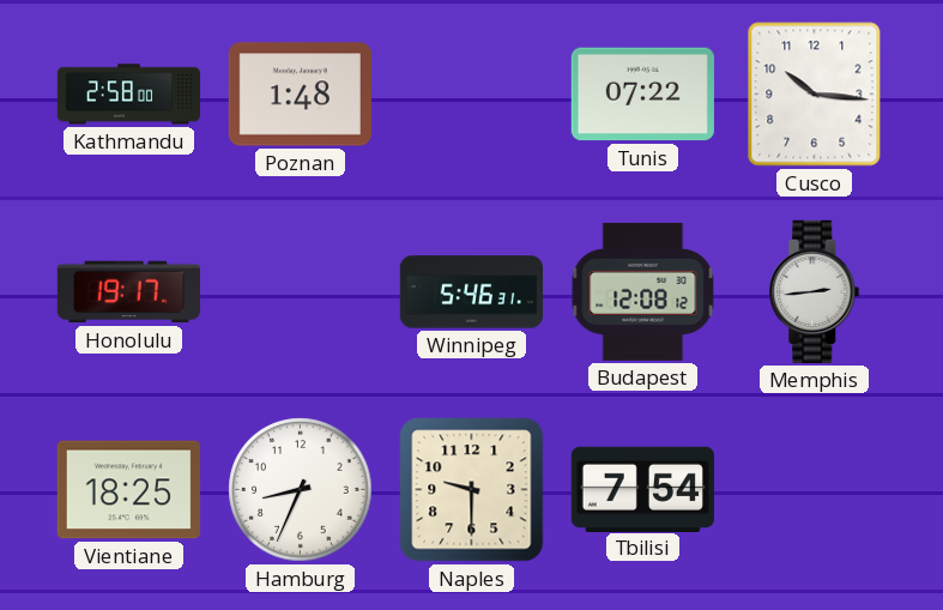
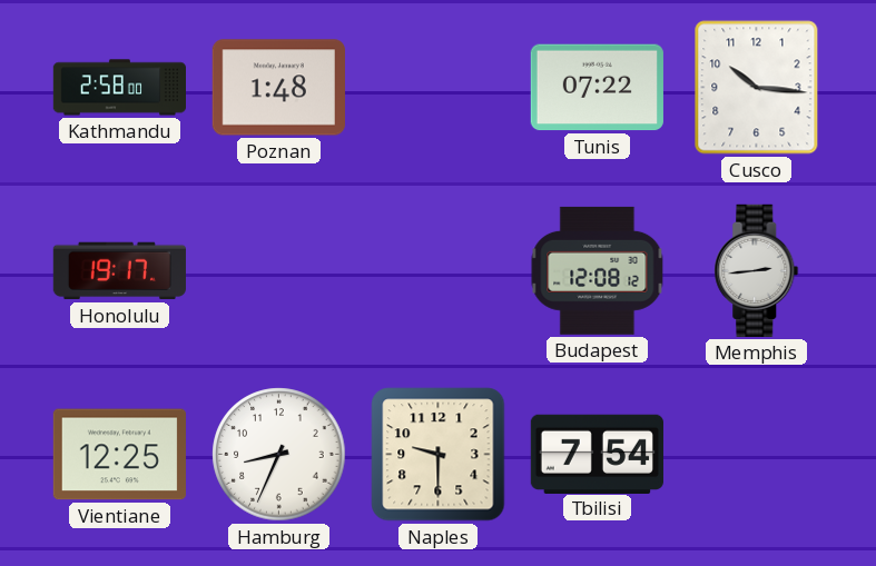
Winnipeg: 5:46 -> none (472, 292)
Vientiane: 18:25 -> 12:25 (119, 455)
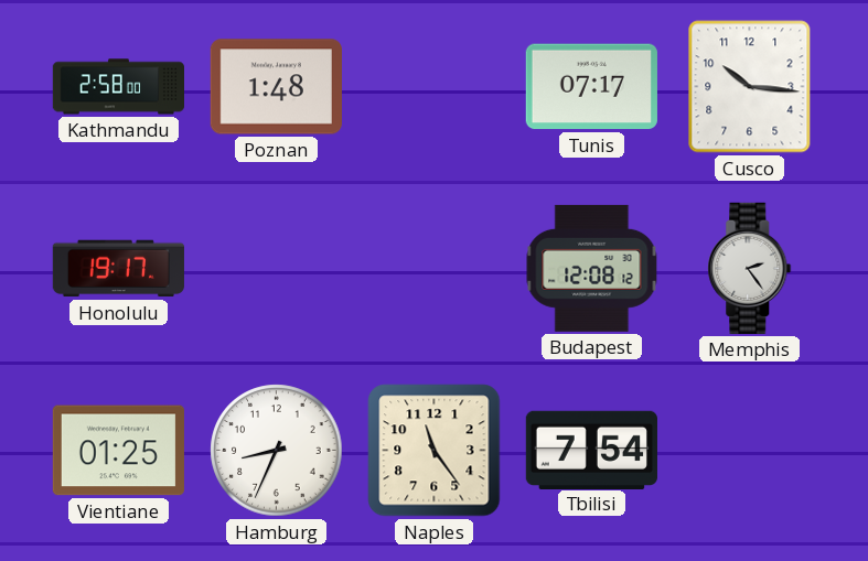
Tunis: 07:22 -> 07:17 (591, 87)
Memphis: 2:44 -> 2:24 (750, 268)
Vientiane: 12:25 -> 01:25 (118, 451)
Naples: 9:30 -> 11:24 (435, 451)
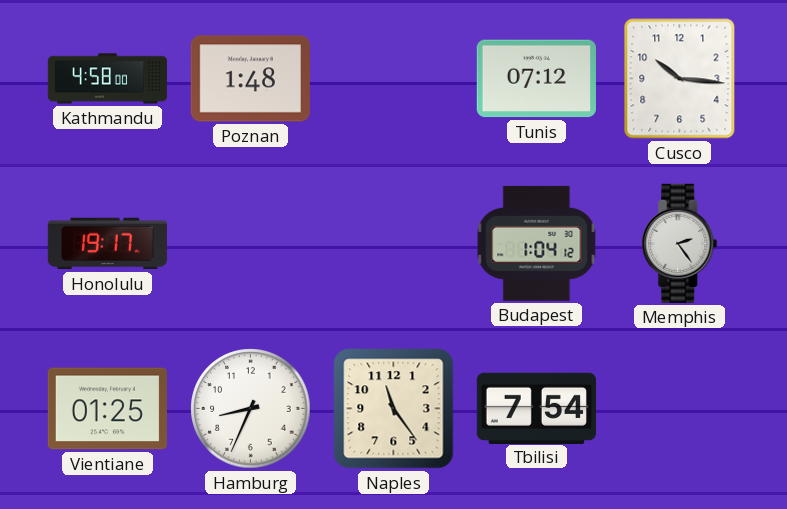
Kathmandu: 2:58 -> 4:58 (107, 79)
Tunis: 07:17 -> 07:12 (536, 79)
Budapest: 12:08 -> 1:04 (537, 243)
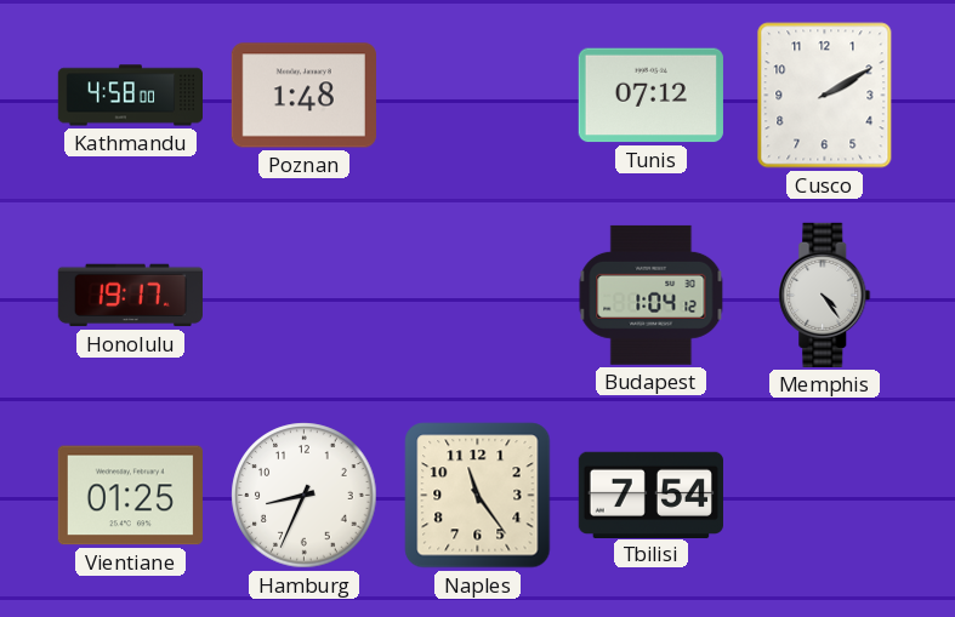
Cusco: 10:16 -> 2:10 (825, 96)
Memphis: 2:24 -> 4:24 (825, 295)
